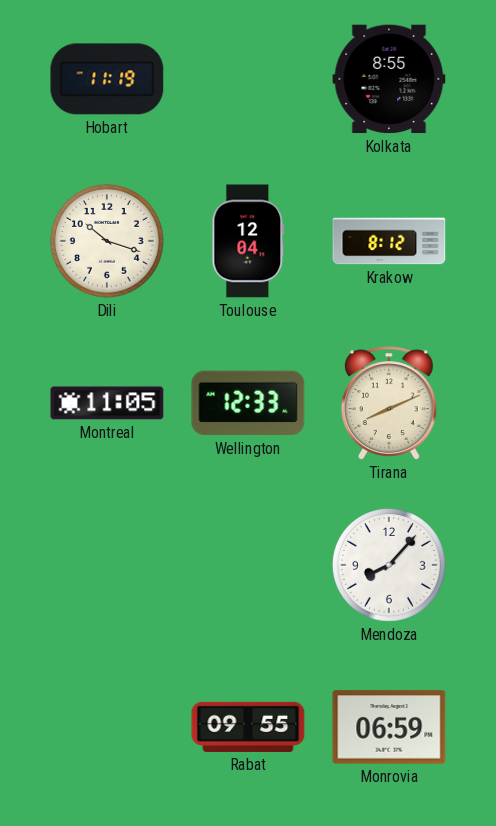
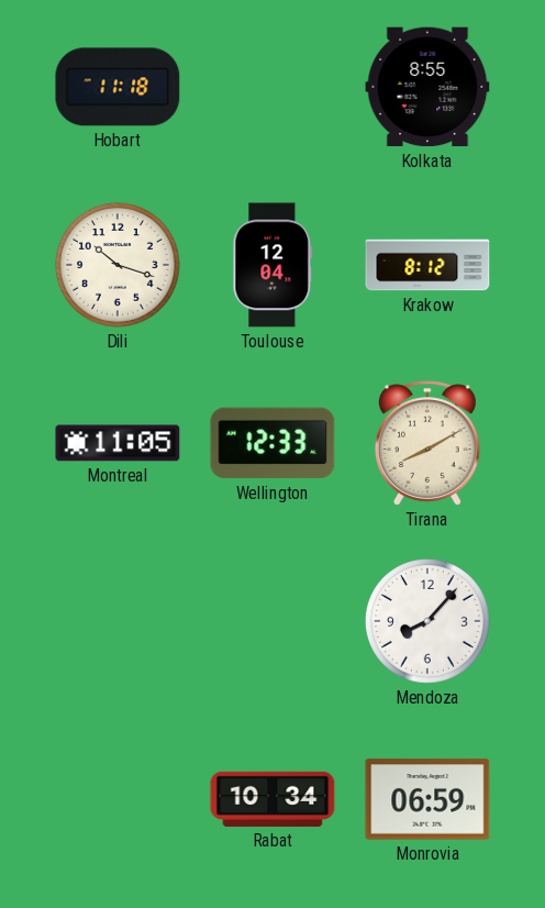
Hobart: 11:19 -> 11:18 (118, 87)
Tirana: 8:11 -> 8:10 (427, 443)
Rabat: 09:55 -> 10:34 (272, 799)
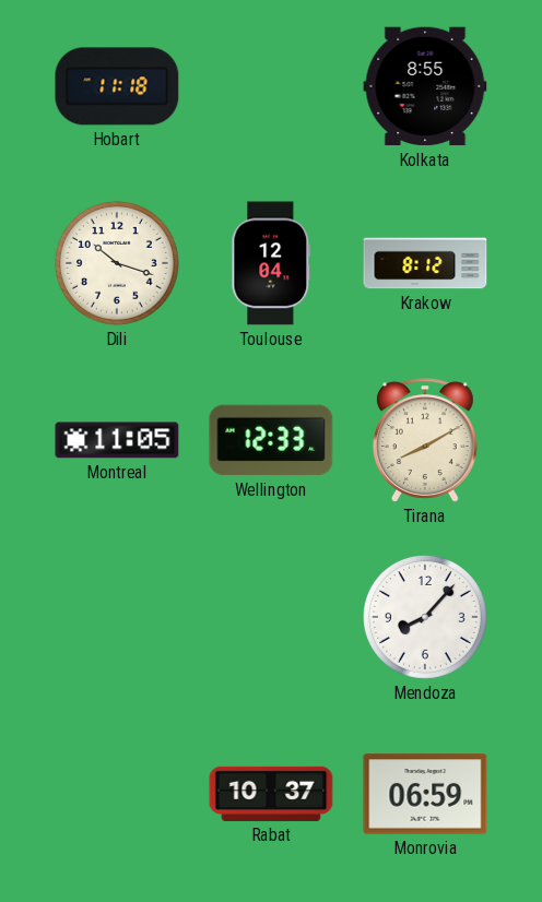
Rabat: 10:34 -> 10:37 (271, 794)
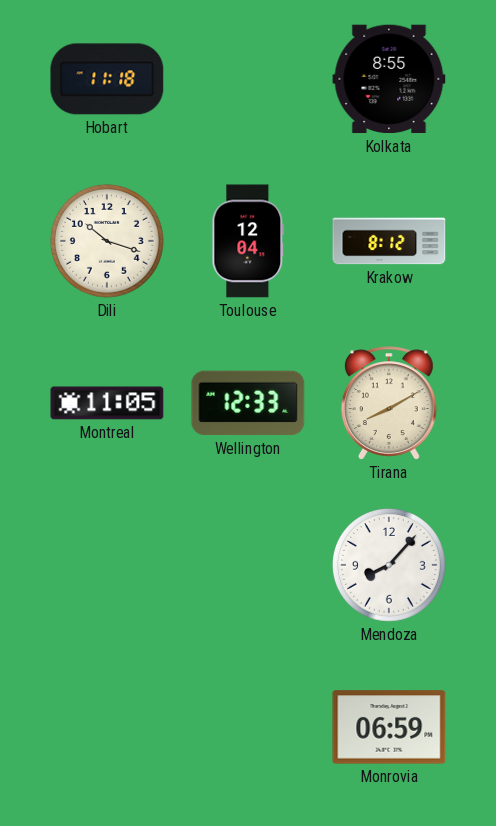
Rabat: 10:37 -> none (271, 794)
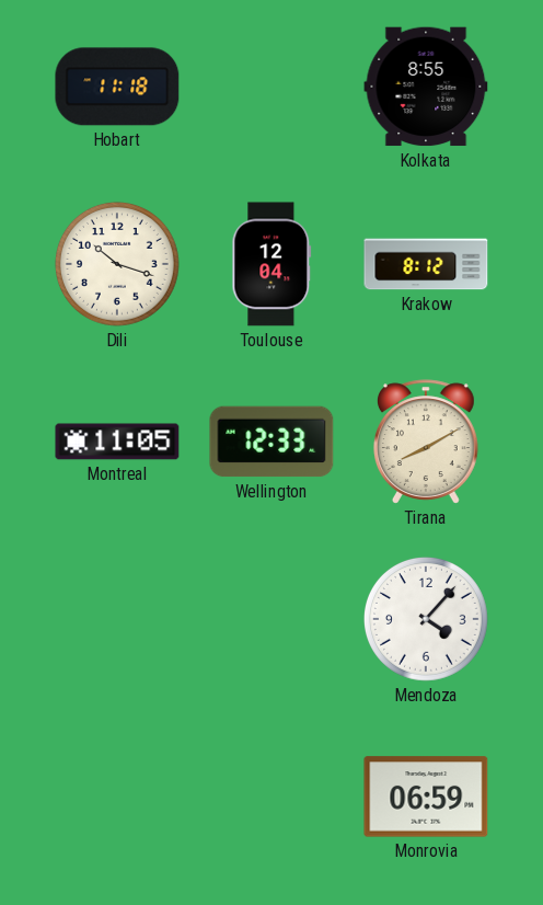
Mendoza: 8:07 -> 4:07 (426, 619)
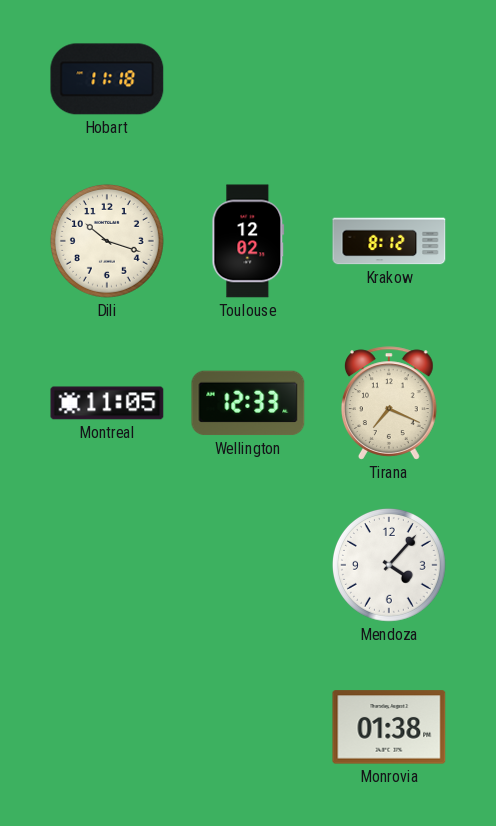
Kolkata: 8:55 -> none (426, 87)
Toulouse: 12:04 -> 12:02 (248, 241)
Tirana: 8:10 -> 7:19 (389, 403)
Monrovia: 06:59 -> 01:38 (389, 727)
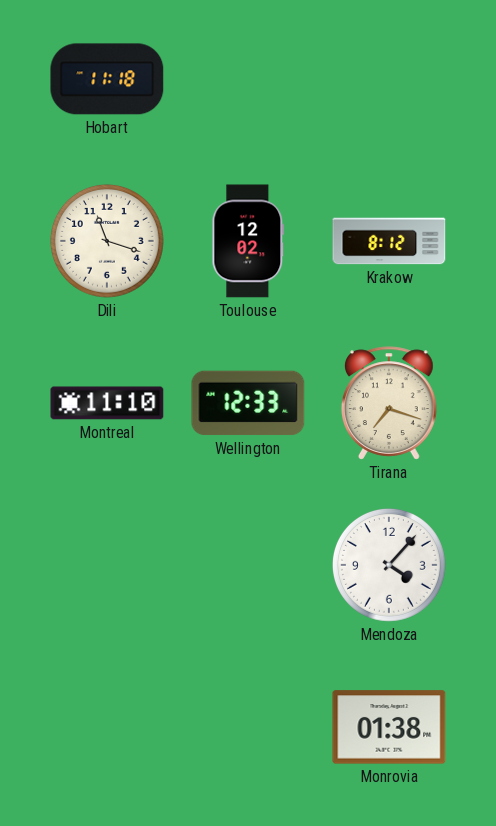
Dili: 10:18 -> 11:18 (107, 241)
Montreal: 11:05 -> 11:10 (107, 403)
Tirana: 7:19 -> 7:18 (389, 403)
